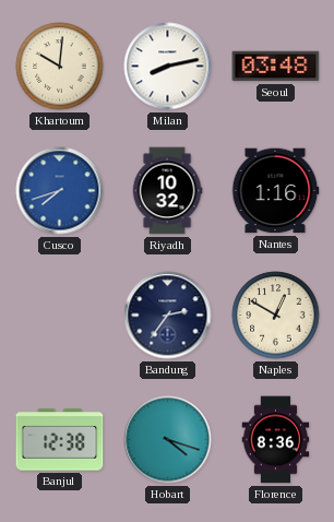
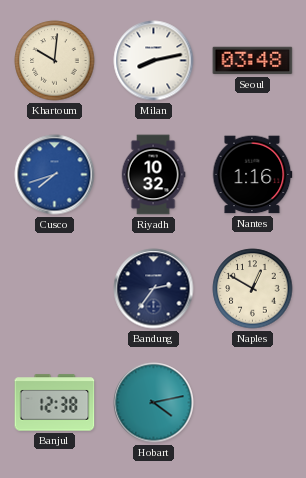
Hobart: 4:18 -> 4:13 (154, 403)
Florence: 8:36 -> none (276, 440)
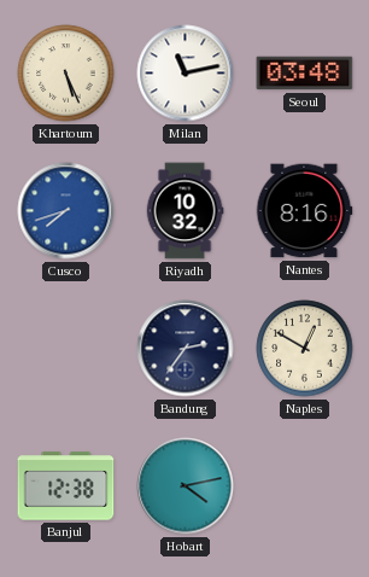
Khartoum: 10:01 -> 5:26 (66, 74)
Milan: 8:13 -> 11:13 (186, 74)
Nantes: 1:16 -> 8:16 (304, 211)
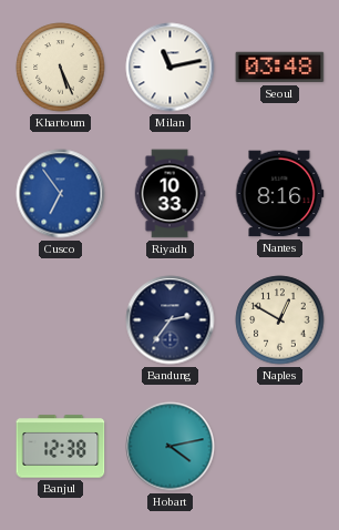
Cusco: 7:42 -> 6:54 (61, 194)
Riyadh: 10:32 -> 10:33 (169, 194)
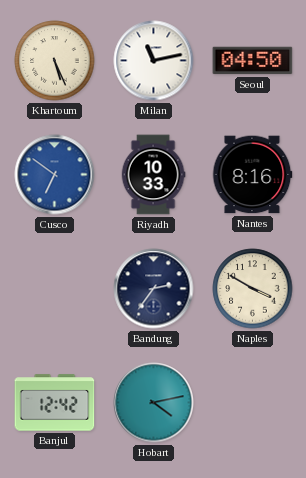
Seoul: 03:48 -> 04:50 (253, 61)
Cusco: 6:54 -> 6:51 (55, 175)
Naples: 12:50 -> 3:50 (253, 289)
Banjul: 12:38 -> 12:42 (55, 403)
